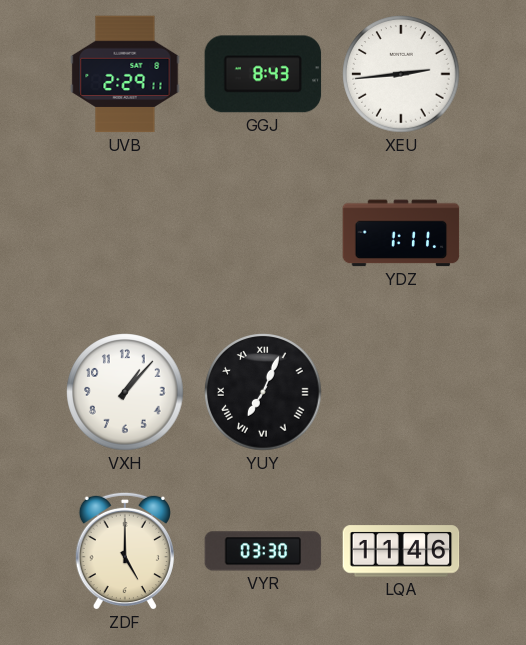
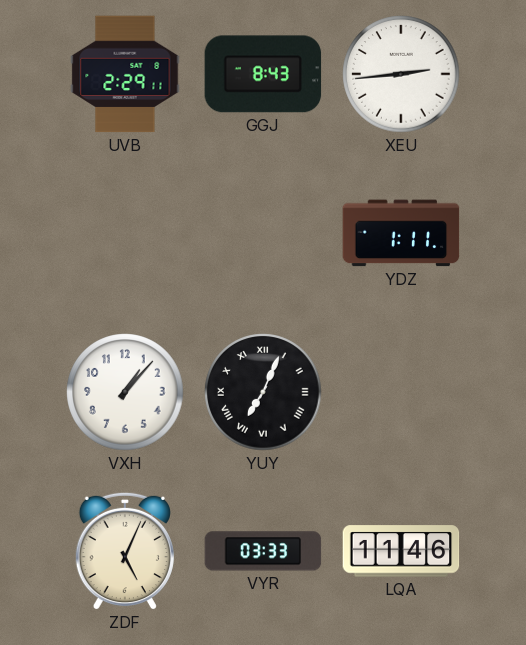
ZDF: 5:00 -> 5:04 (125, 551)
VYR: 03:30 -> 03:33 (263, 551)
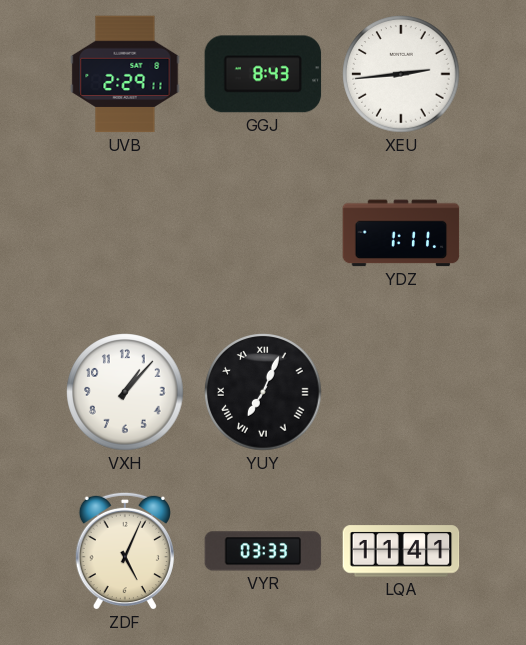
LQA: 11:46 -> 11:41 (401, 551)
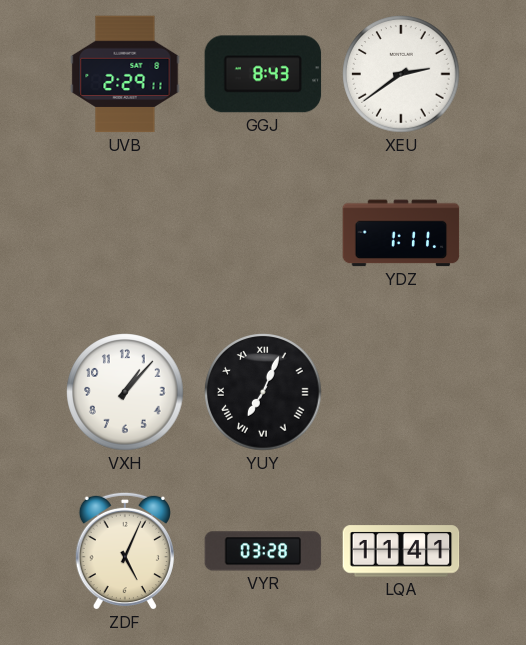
XEU: 2:44 -> 2:39 (401, 74)
VYR: 03:33 -> 03:28 (263, 551)
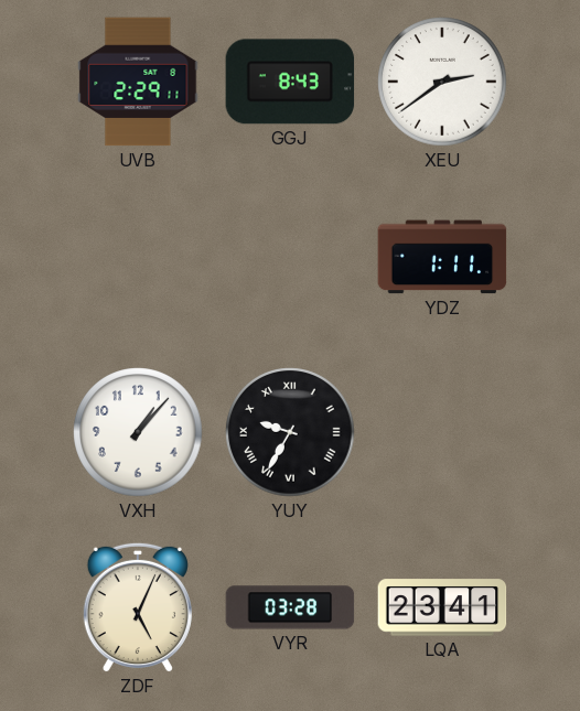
YUY: 7:04 -> 9:35 (290, 432)
LQA: 11:41 -> 23:41 (442, 607)
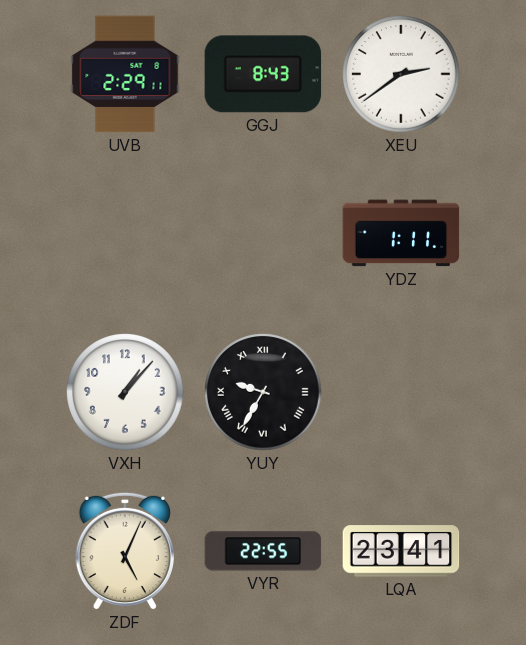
VYR: 03:28 -> 22:55 (263, 551)
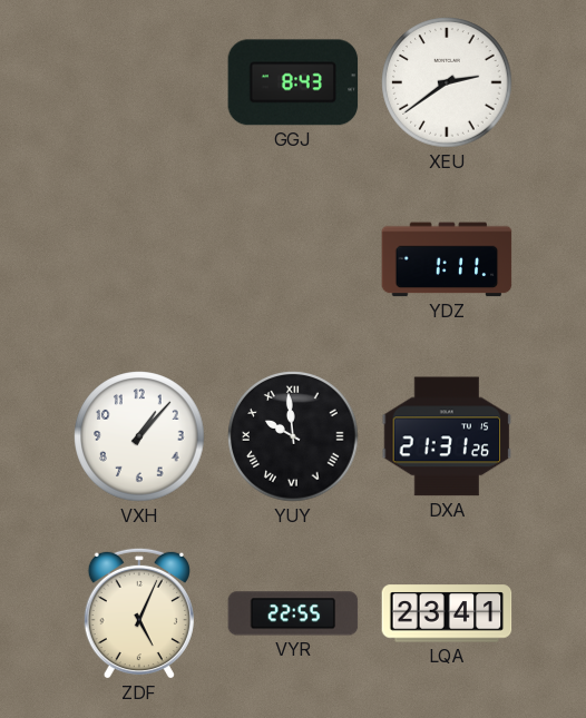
UVB: 2:29 -> none (125, 74)
YUY: 9:35 -> 9:59 (293, 436)
DXA: none -> 21:31 (447, 436)
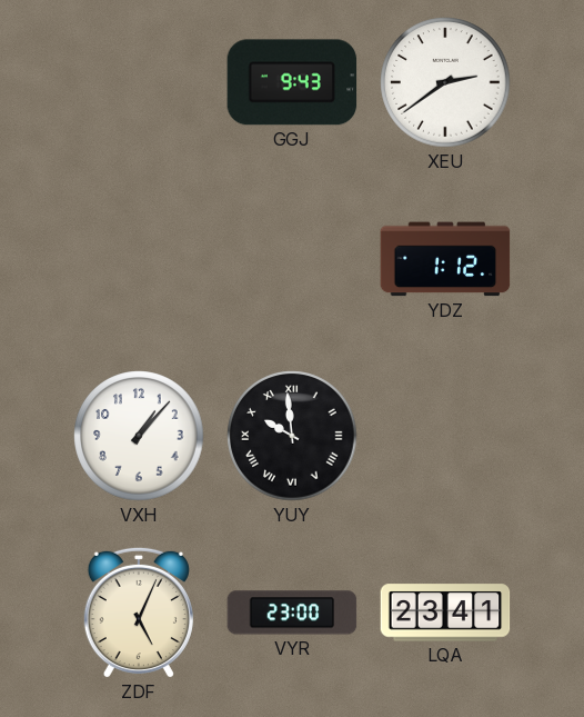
GGJ: 8:43 -> 9:43 (292, 82)
YDZ: 1:11 -> 1:12 (445, 259)
DXA: 21:31 -> none (447, 436)
VYR: 22:55 -> 23:00 (292, 613)
